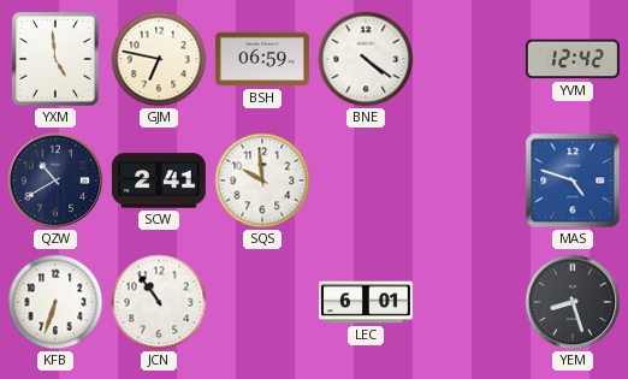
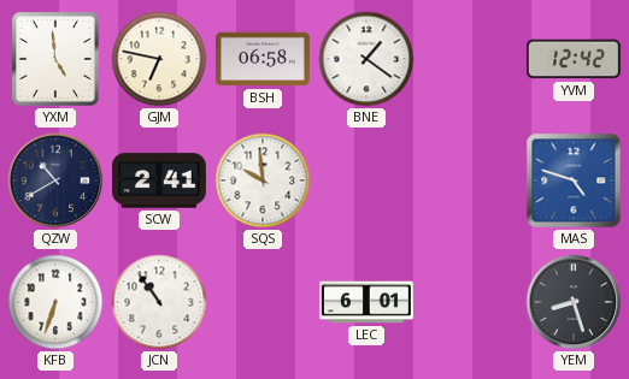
BSH: 06:59 -> 06:58 (263, 59)
BNE: 4:21 -> 1:21 (366, 59)
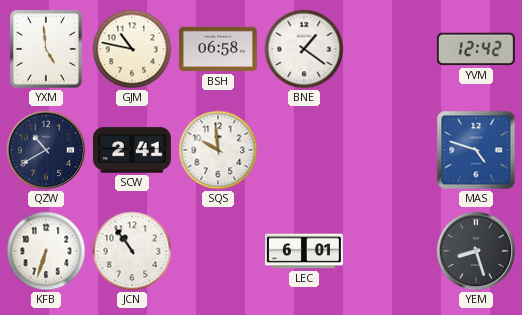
GJM: 6:47 -> 10:47 (132, 49)
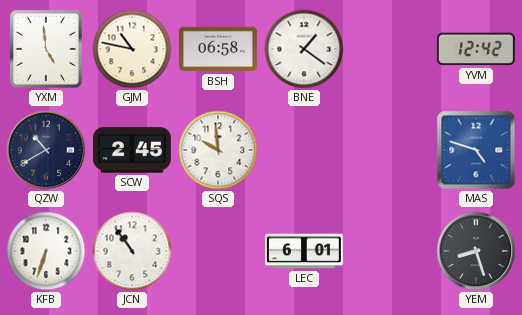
SCW: 2:41 -> 2:45 (132, 150)
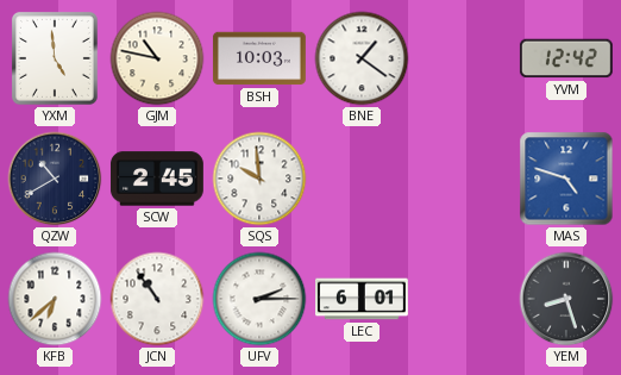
BSH: 06:58 -> 10:03 (259, 58)
KFB: 6:33 -> 6:38 (55, 299)
UFV: none -> 2:15 (259, 299)
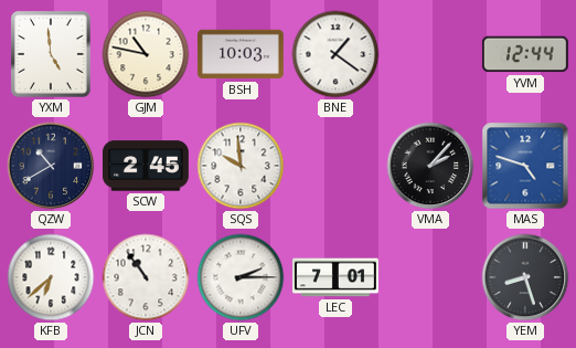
YVM: 12:42 -> 12:44 (525, 54)
VMA: none -> 2:07 (430, 166)
LEC: 6:01 -> 7:01 (337, 277)
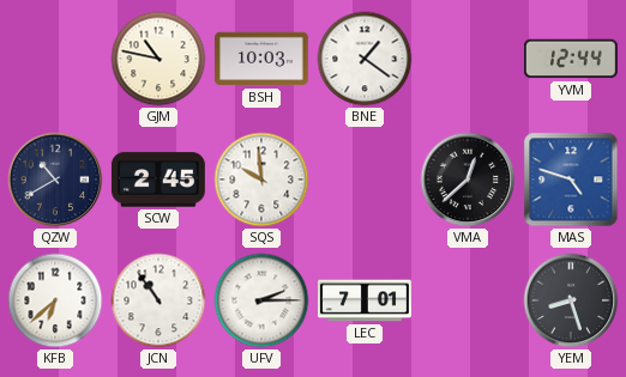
YXM: 4:59 -> none (51, 54)
VMA: 2:07 -> 12:38 (468, 180)
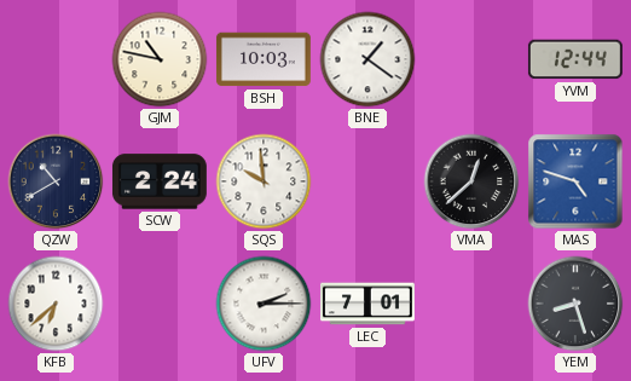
SCW: 2:45 -> 2:24 (160, 181)
JCN: 10:54 -> none (158, 300)
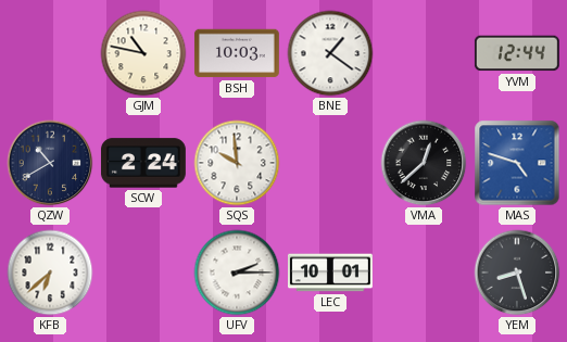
LEC: 7:01 -> 10:01 (331, 273)
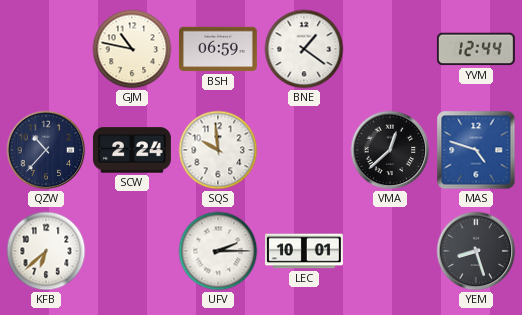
BSH: 10:03 -> 06:59 (218, 49)
QZW: 10:40 -> 10:37 (46, 150)
